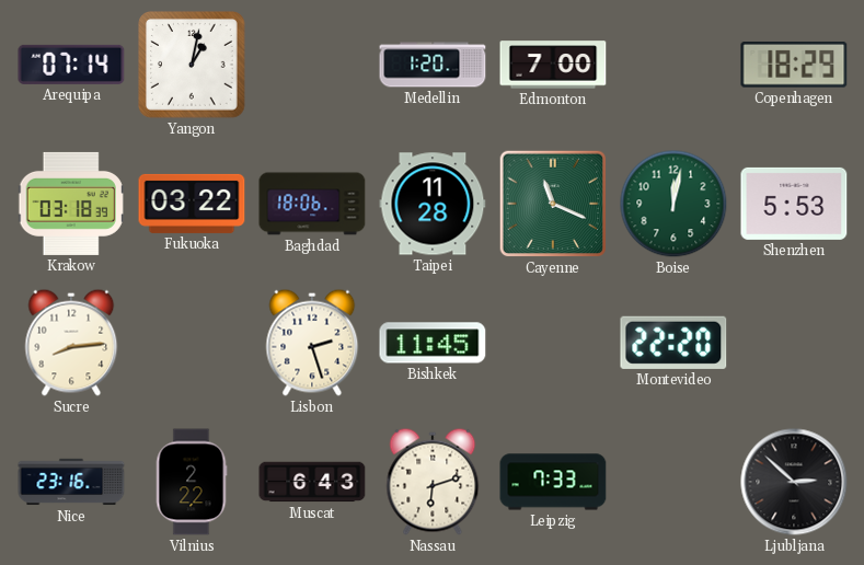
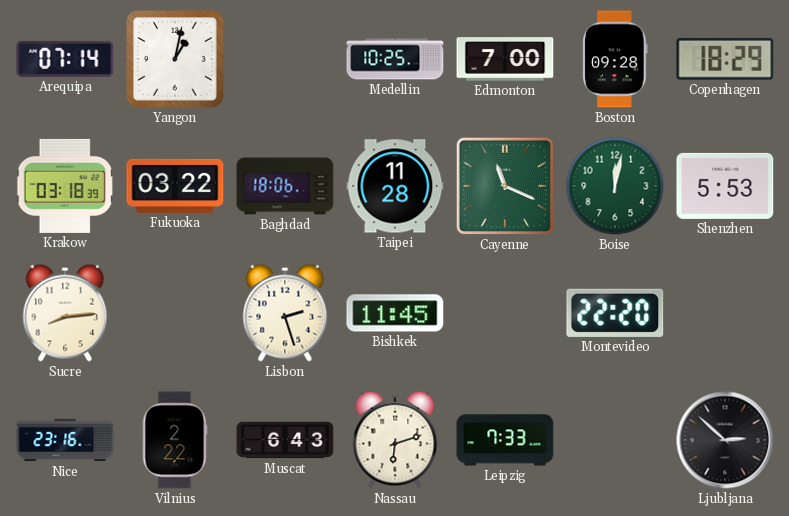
Medellin: 1:20 -> 10:25 (395, 59)
Boston: none -> 09:28 (615, 59)
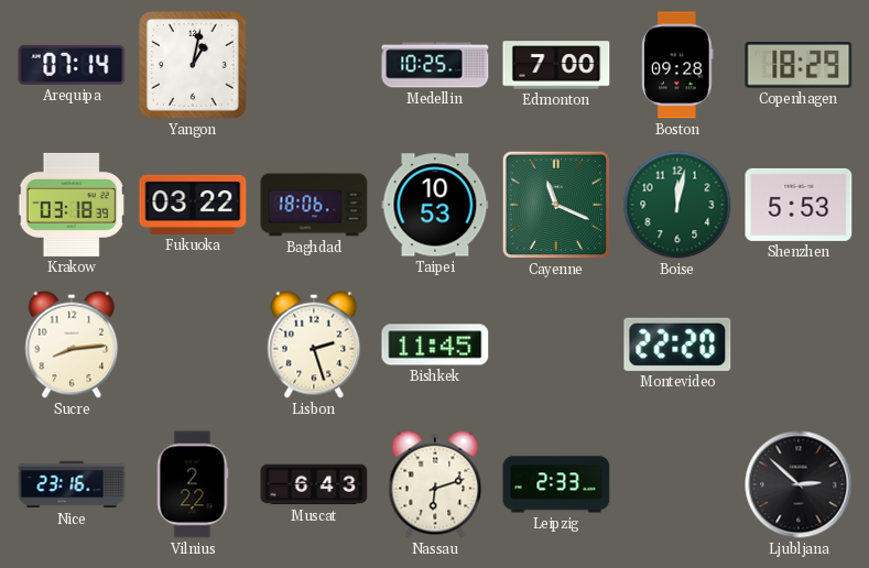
Taipei: 11:28 -> 10:53 (435, 205)
Leipzig: 7:33 -> 2:33 (556, 484)
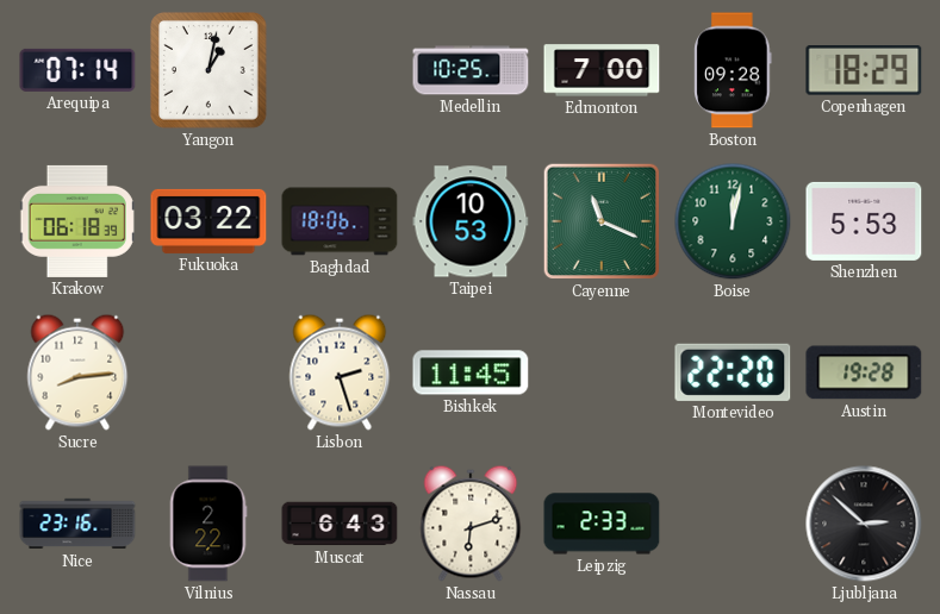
Krakow: 03:18 -> 06:18 (77, 221)
Austin: none -> 19:28 (864, 372)
